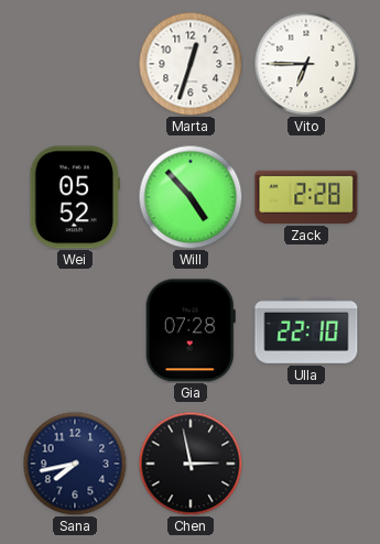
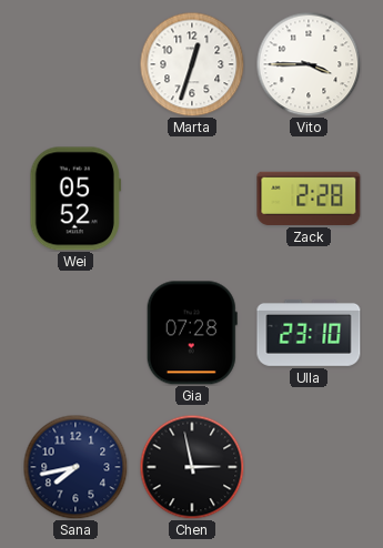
Vito: 6:45 -> 3:45 (309, 64)
Will: 4:53 -> none (191, 197)
Ulla: 22:10 -> 23:10 (309, 333)
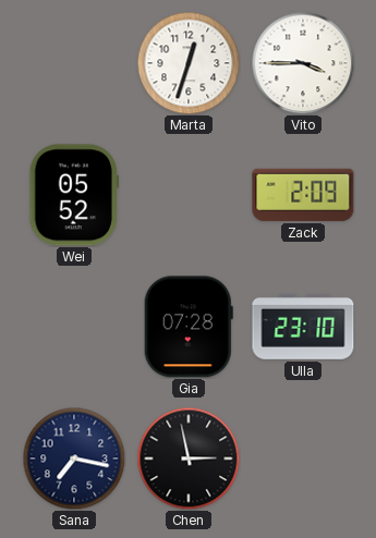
Zack: 2:28 -> 2:09 (303, 195)
Sana: 7:43 -> 7:17 (74, 458)
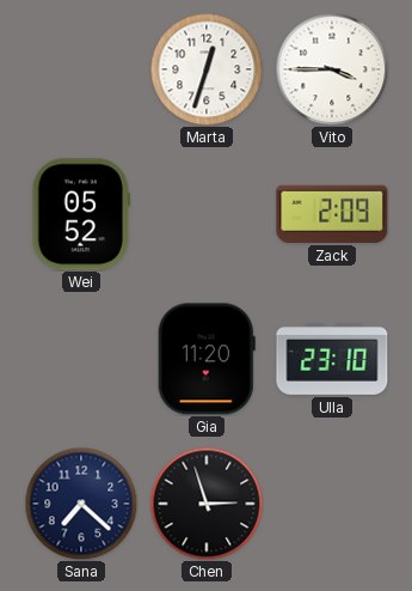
Gia: 07:28 -> 11:20 (207, 359)
Sana: 7:17 -> 7:22 (81, 504)
Chen: 2:58 -> 2:57 (207, 504)
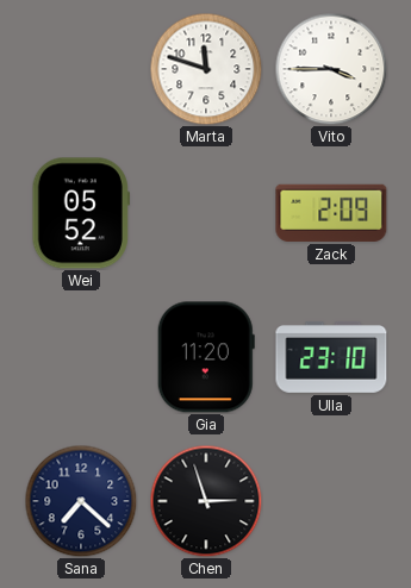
Marta: 12:33 -> 11:48 (206, 69)
